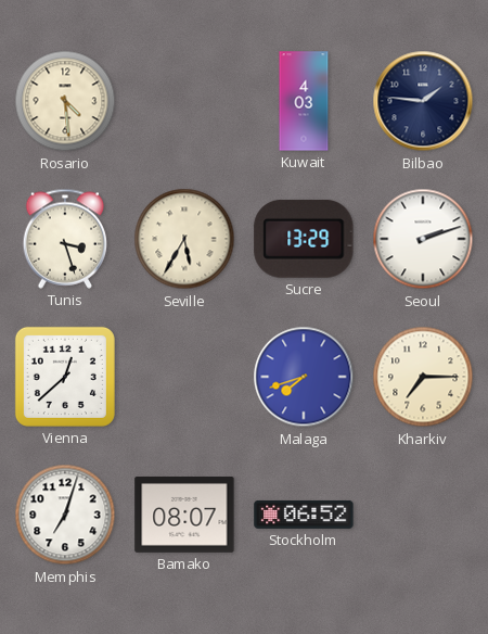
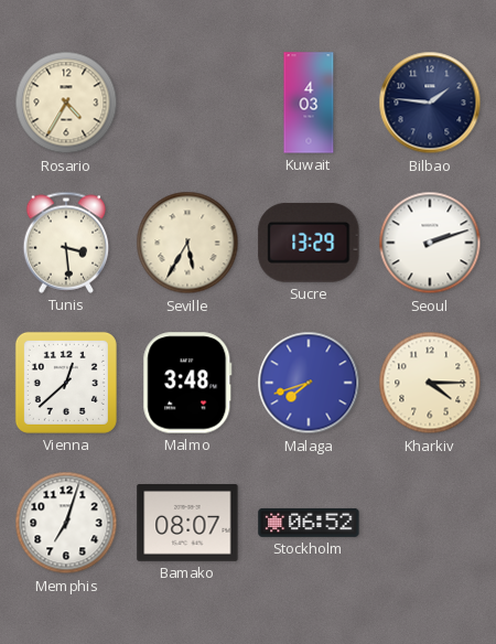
Rosario: 4:29 -> 4:35 (66, 103)
Tunis: 3:27 -> 3:29 (66, 243)
Malmo: none -> 3:48 (187, 383)
Kharkiv: 7:15 -> 4:15 (430, 383)
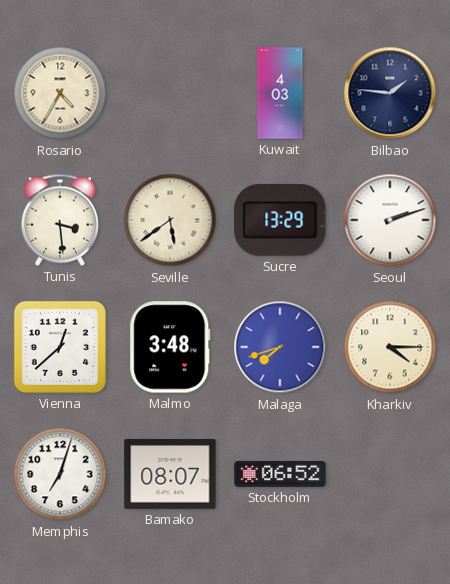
Seville: 5:35 -> 5:39 (170, 220)
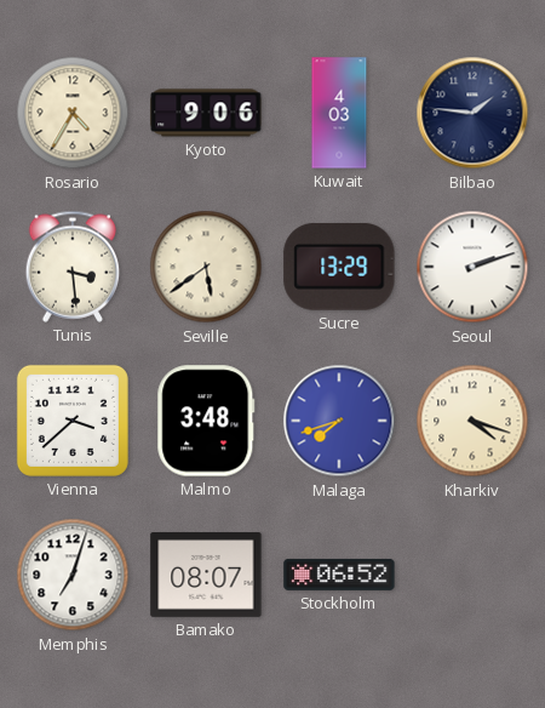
Kyoto: none -> 9:06 (206, 113)
Vienna: 12:38 -> 3:38 (73, 421)
Kharkiv: 4:15 -> 4:18 (472, 421)
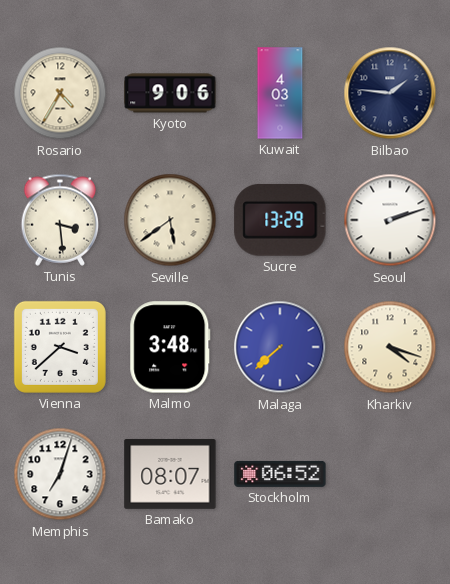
Malaga: 7:42 -> 7:38 (280, 347)
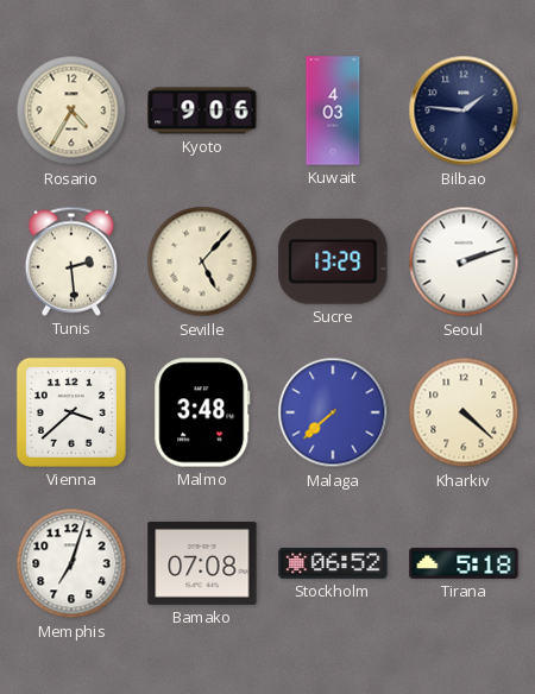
Tunis: 3:29 -> 2:29 (71, 261)
Seville: 5:39 -> 5:07 (202, 261)
Kharkiv: 4:18 -> 4:22 (464, 412)
Bamako: 08:07 -> 07:08 (202, 563)
Tirana: none -> 5:18 (464, 563)
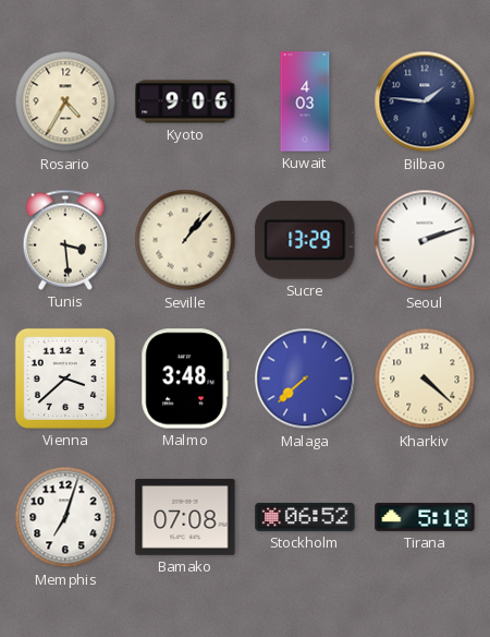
Tunis: 2:29 -> 3:29 (65, 240)
Seville: 5:07 -> 1:07 (185, 240)
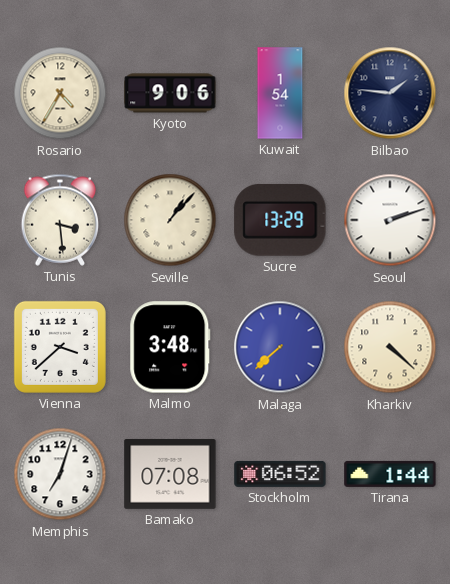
Kuwait: 4:03 -> 1:54 (280, 93)
Tirana: 5:18 -> 1:44 (390, 474)
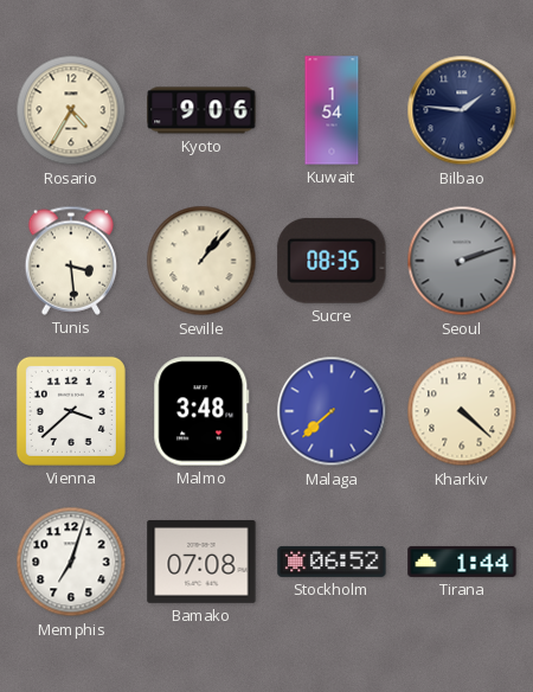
Sucre: 13:29 -> 08:35 (332, 261)
Seoul dial: white -> grey (462, 261)
